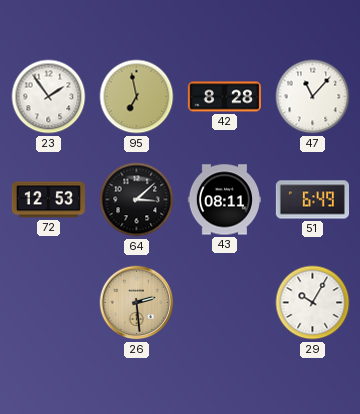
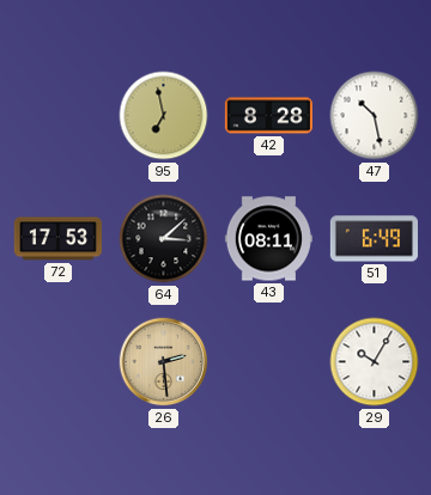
23: 1:54 -> none (49, 97)
47: 11:07 -> 10:28 (375, 116)
72: 12:53 -> 17:53 (57, 239)
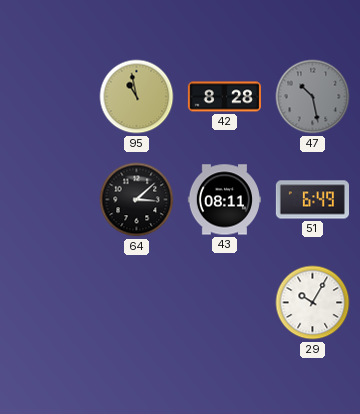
95: 6:58 -> 10:58 (137, 97)
47 dial: white -> grey (313, 97)
72: 17:53 -> none (57, 239)
26: 2:29 -> none (164, 362)
